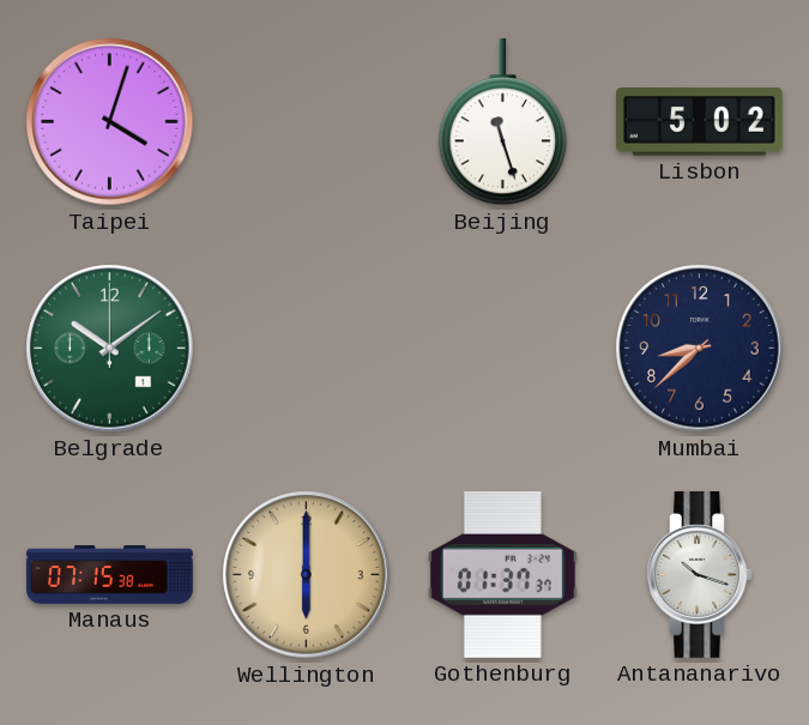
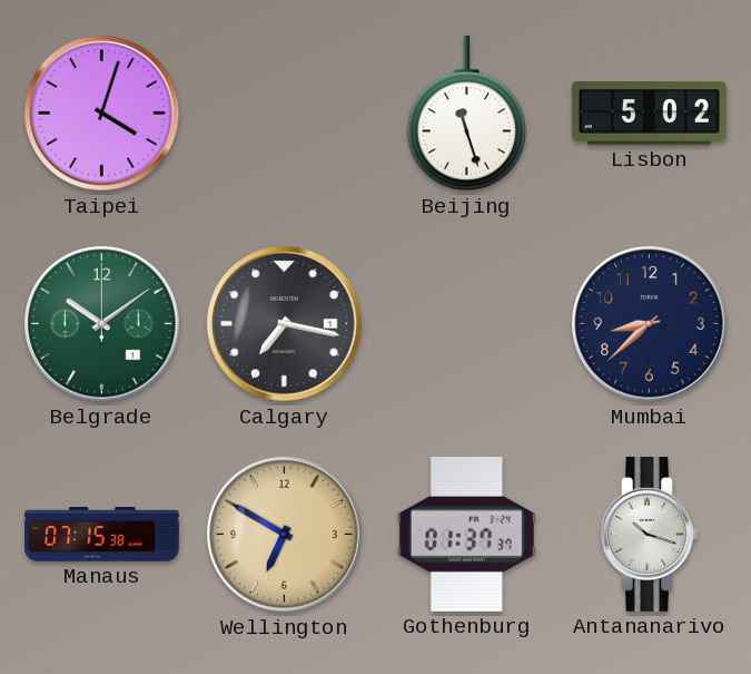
Calgary: none -> 7:17 (285, 324)
Wellington: 6:00 -> 6:50 (285, 535)
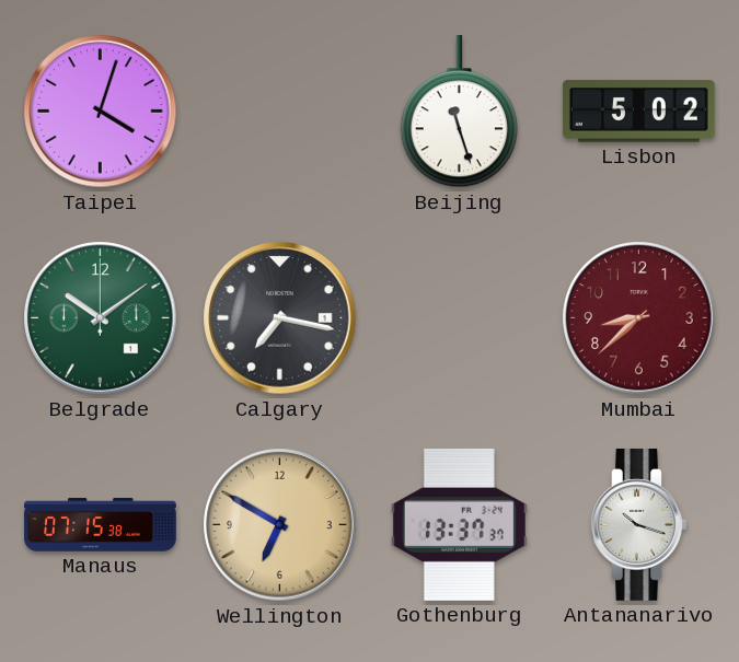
Mumbai dial: navy -> burgundy (639, 318)
Gothenburg: 01:37 -> 13:37 (459, 524)
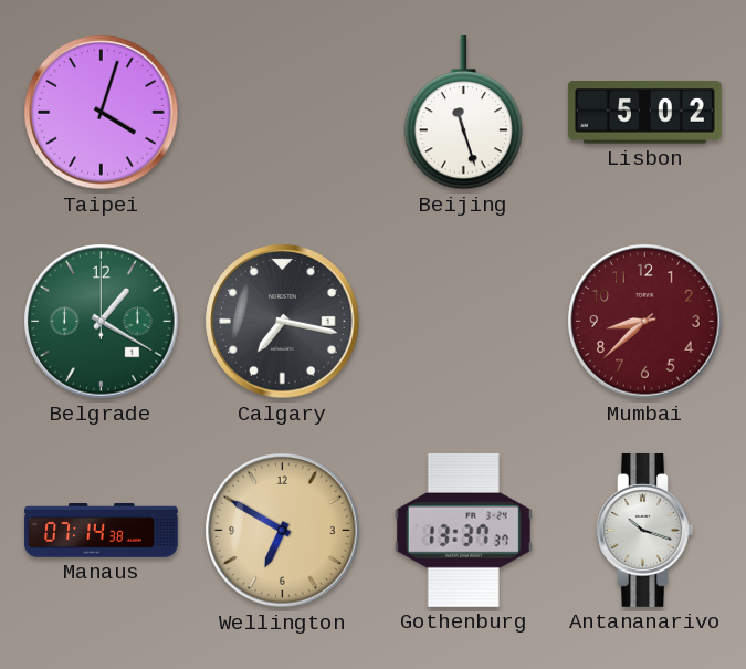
Belgrade: 10:09 -> 1:20 (102, 322)
Manaus: 07:15 -> 07:14 (102, 531)
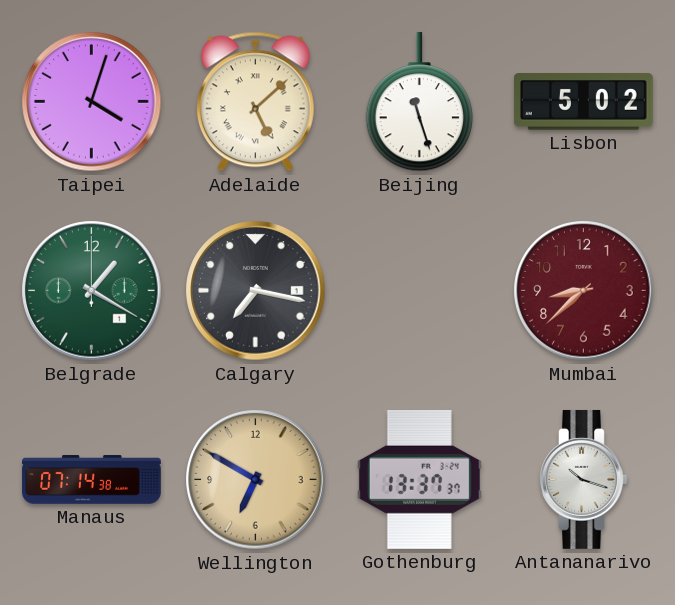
Adelaide: none -> 5:08 (255, 102)
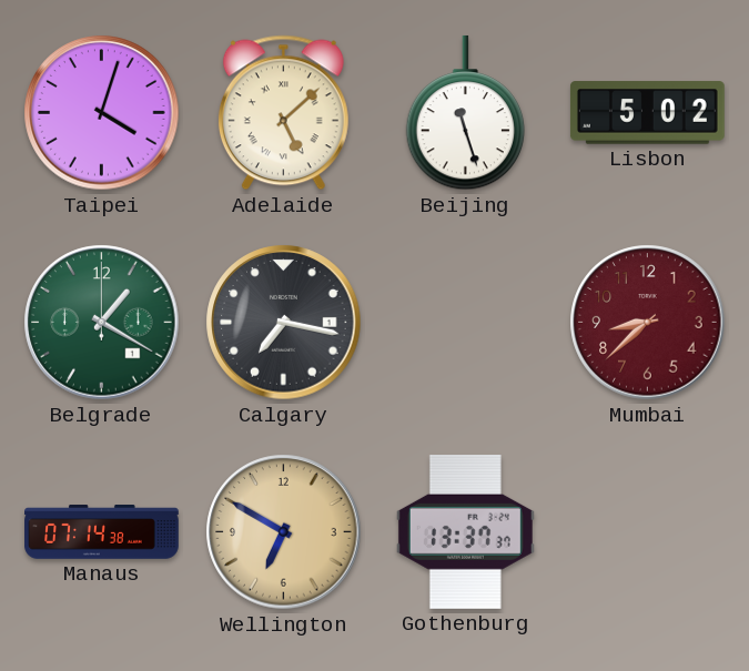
Antananarivo: 10:18 -> none (584, 479)
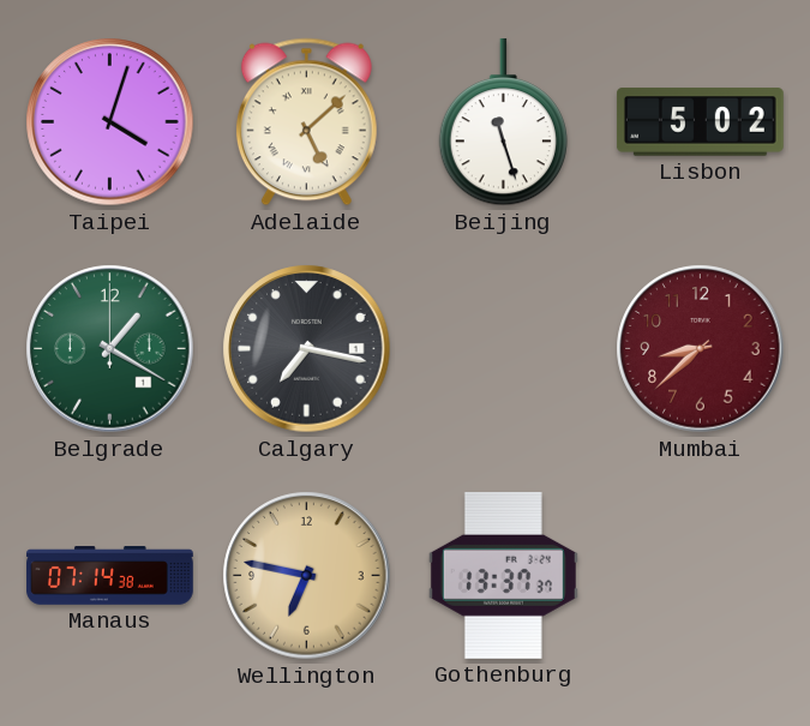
Wellington: 6:50 -> 6:47 (307, 576)
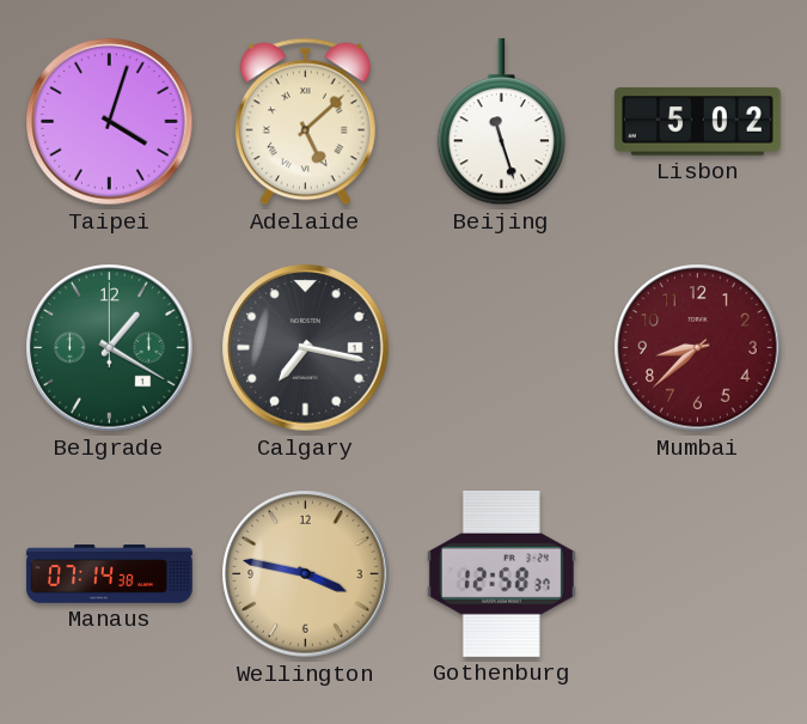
Wellington: 6:47 -> 3:47 (306, 574)
Gothenburg: 13:37 -> 12:58 (501, 573)
